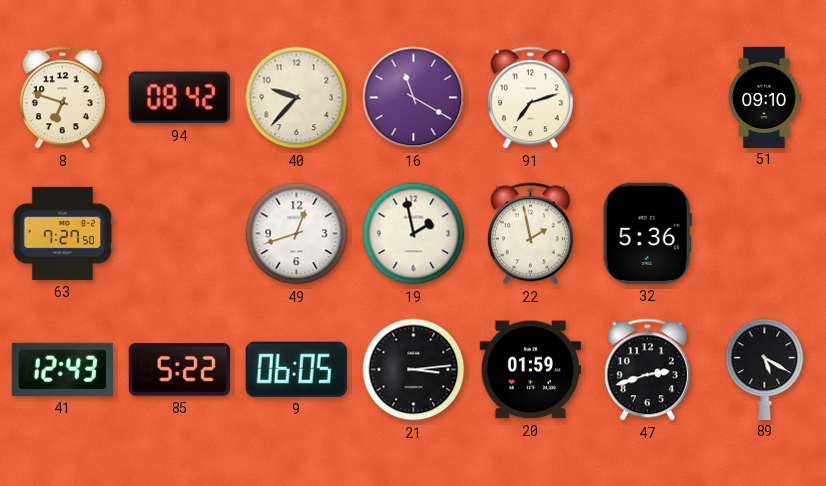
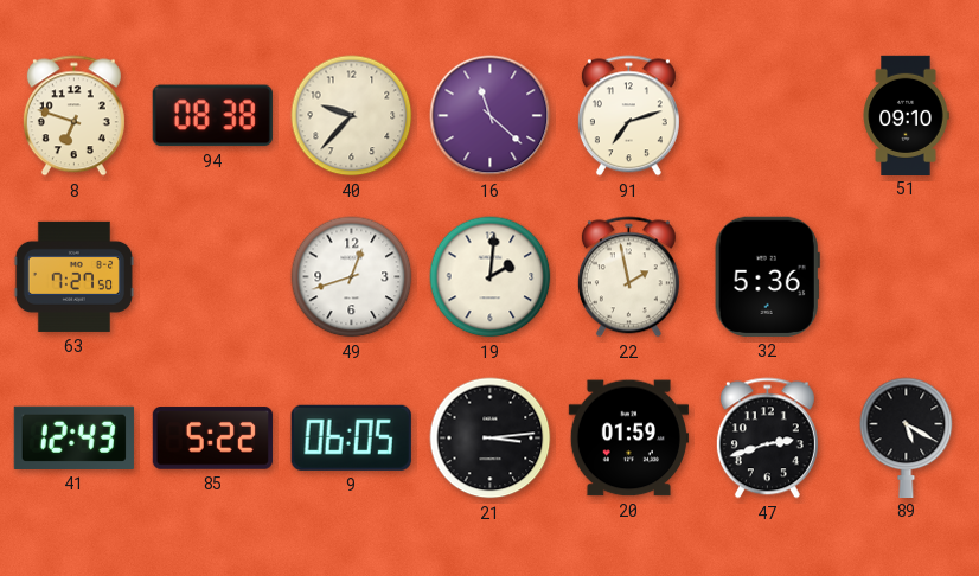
94: 08:42 -> 08:38 (212, 116)
16: 11:20 -> 11:22 (491, 116)
19: 1:58 -> 2:01 (491, 277)
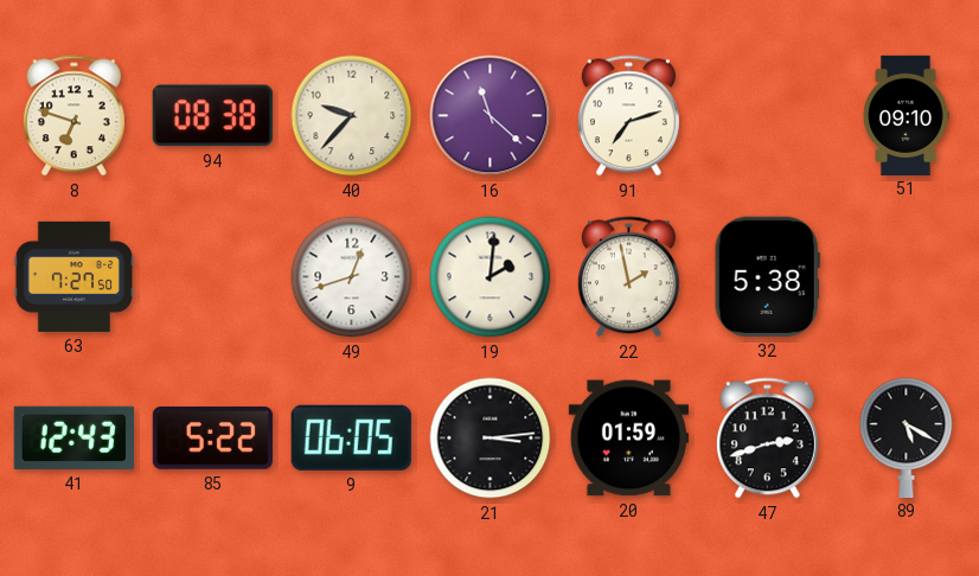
32: 5:36 -> 5:38 (767, 276)
